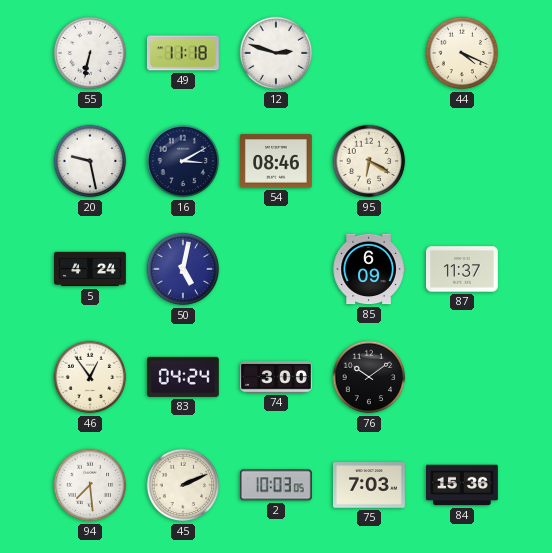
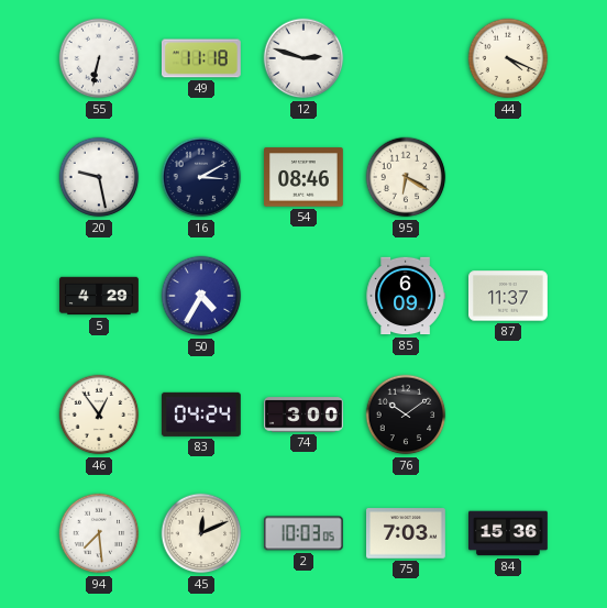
5: 4:24 -> 4:29 (100, 296)
50: 5:02 -> 4:35 (201, 296)
45: 2:11 -> 12:11 (201, 533)
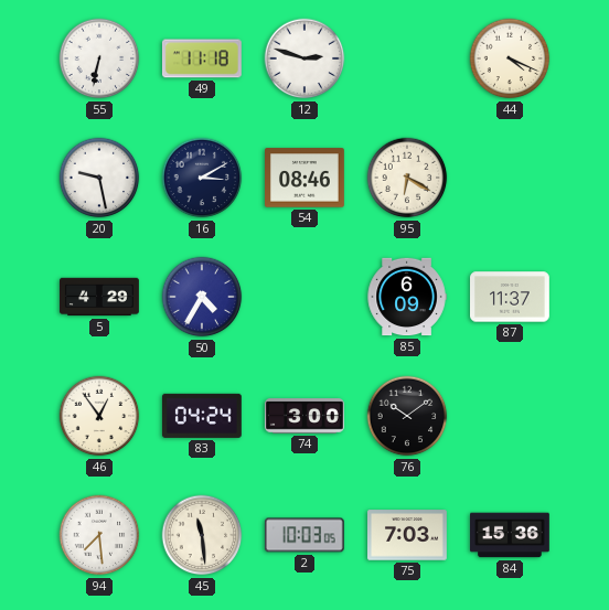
45: 12:11 -> 11:29 (202, 535)
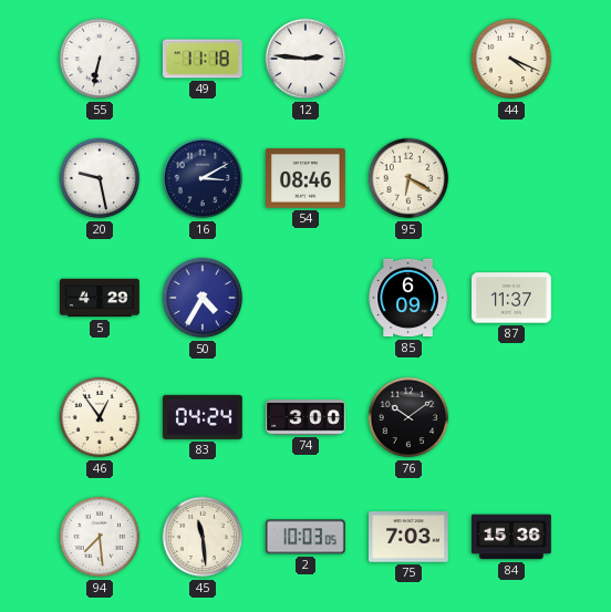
12: 2:48 -> 2:46 (305, 59)
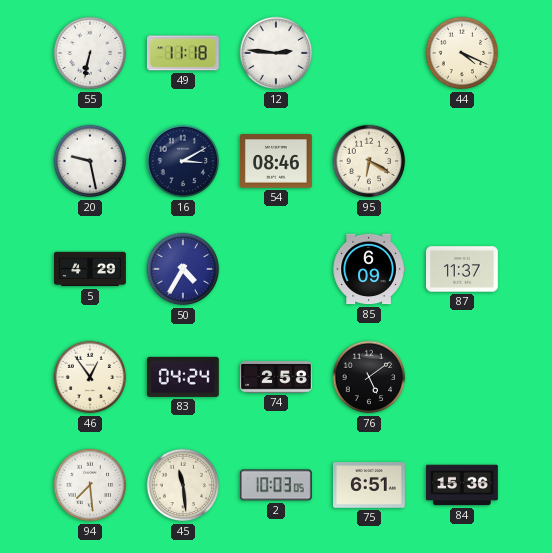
74: 3:00 -> 2:58 (277, 377)
76: 10:09 -> 5:09 (369, 377)
75: 7:03 -> 6:51 (370, 485)
